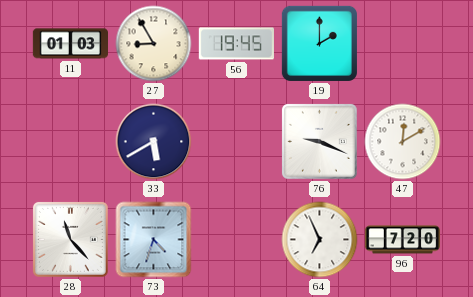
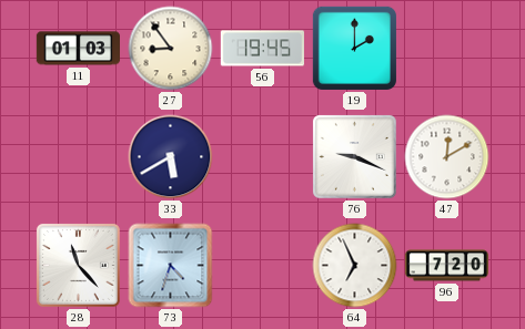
27: 8:55 -> 8:54 (171, 49)
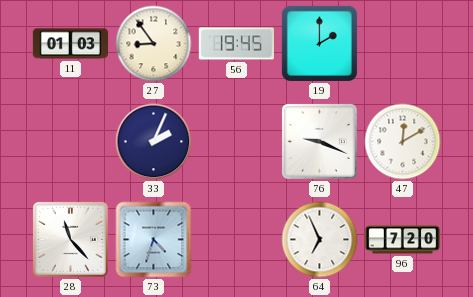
33: 5:40 -> 2:04 (154, 142)
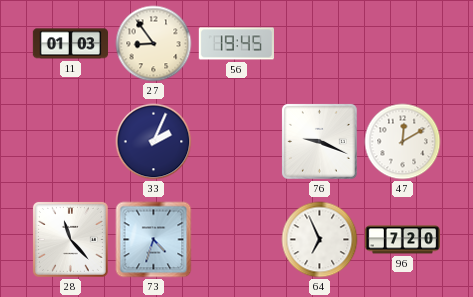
19: 2:00 -> none (319, 43)
